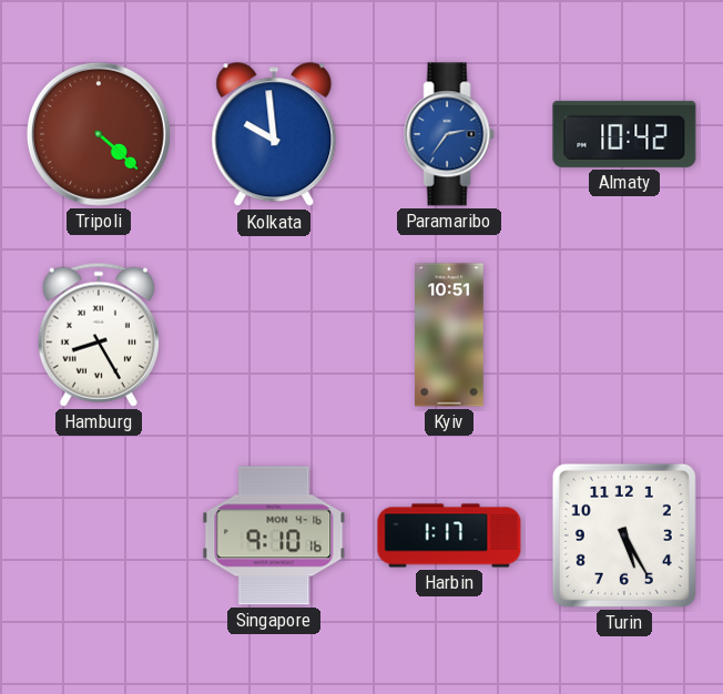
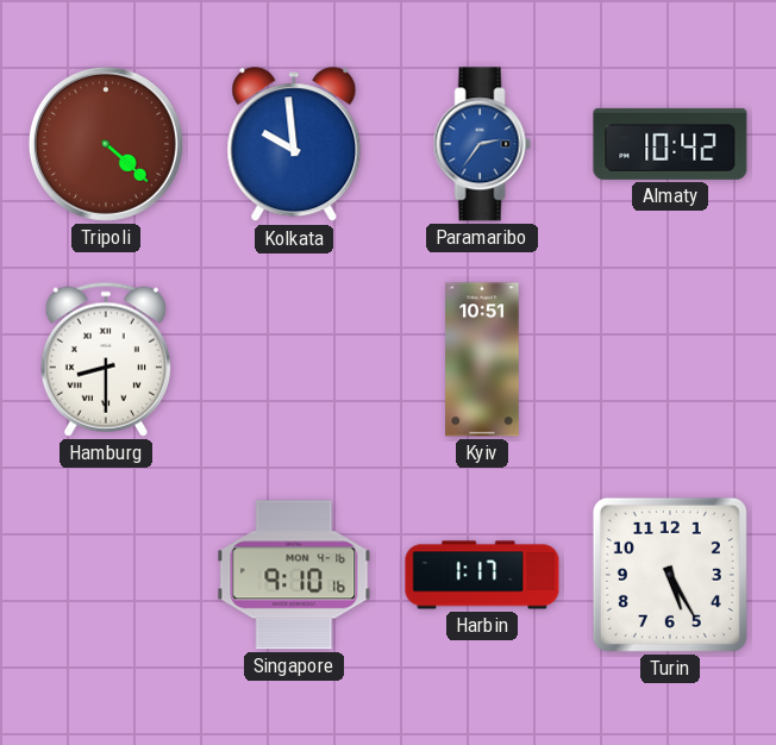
Hamburg: 8:25 -> 8:30 (106, 359)
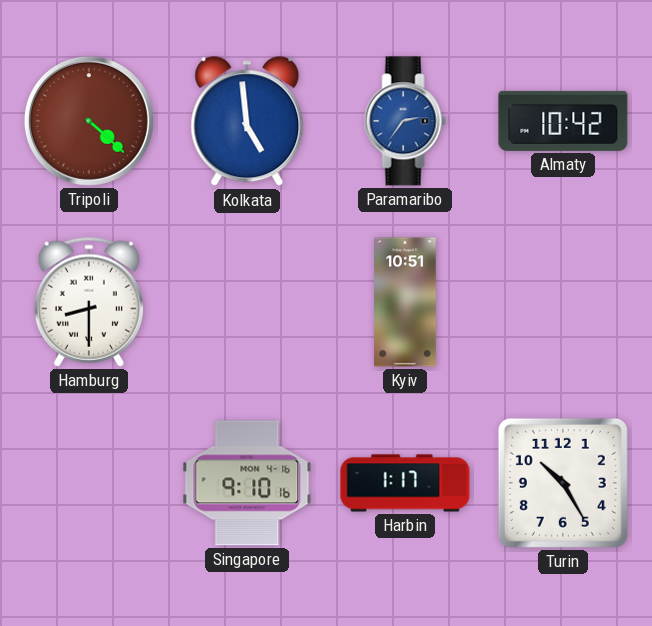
Kolkata: 9:59 -> 4:59 (247, 122)
Turin: 5:25 -> 10:25 (563, 483)
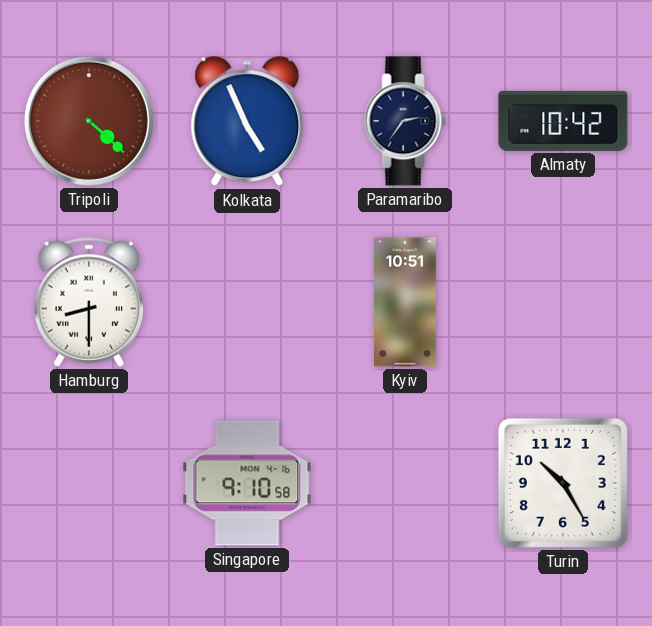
Kolkata: 4:59 -> 4:56 (247, 122)
Paramaribo dial: blue -> navy (405, 121)
Singapore: 9:10:16 -> 9:10:58 (247, 483)
Harbin: 1:17 -> none (405, 483)
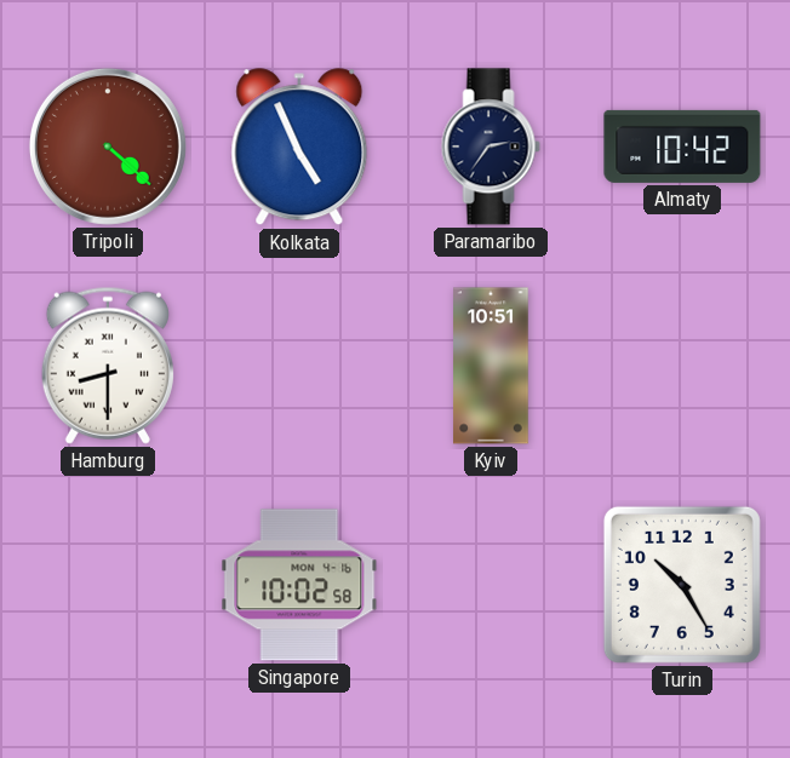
Singapore: 9:10 -> 10:02 (299, 585)
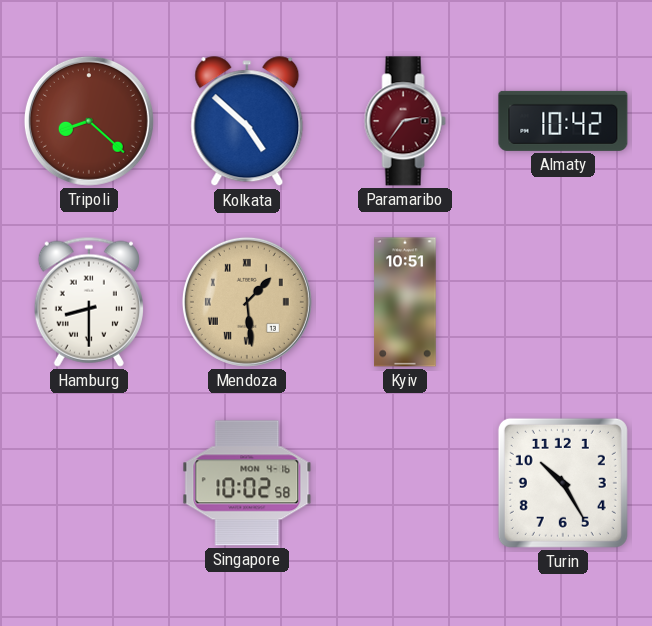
Tripoli: 4:22 -> 8:22 (89, 121)
Kolkata: 4:56 -> 4:52 (247, 122)
Paramaribo dial: navy -> burgundy (405, 121)
Mendoza: none -> 1:29 (247, 302)
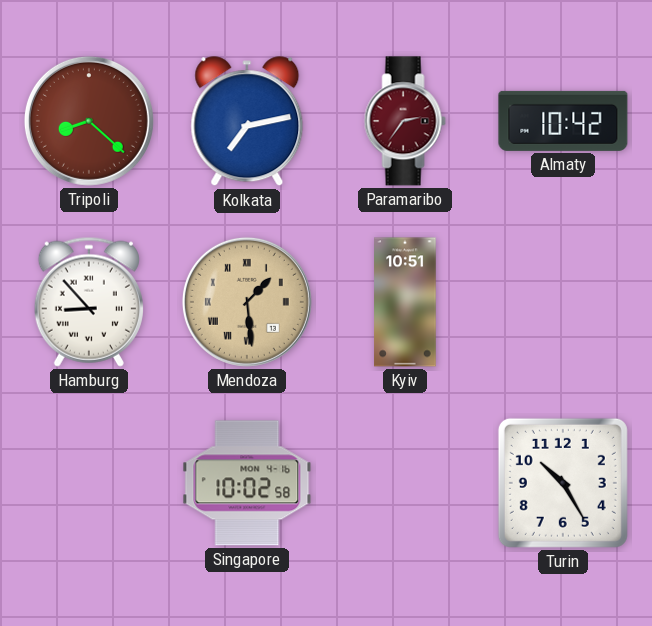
Kolkata: 4:52 -> 7:13 (247, 122)
Hamburg: 8:30 -> 8:53 (89, 302)
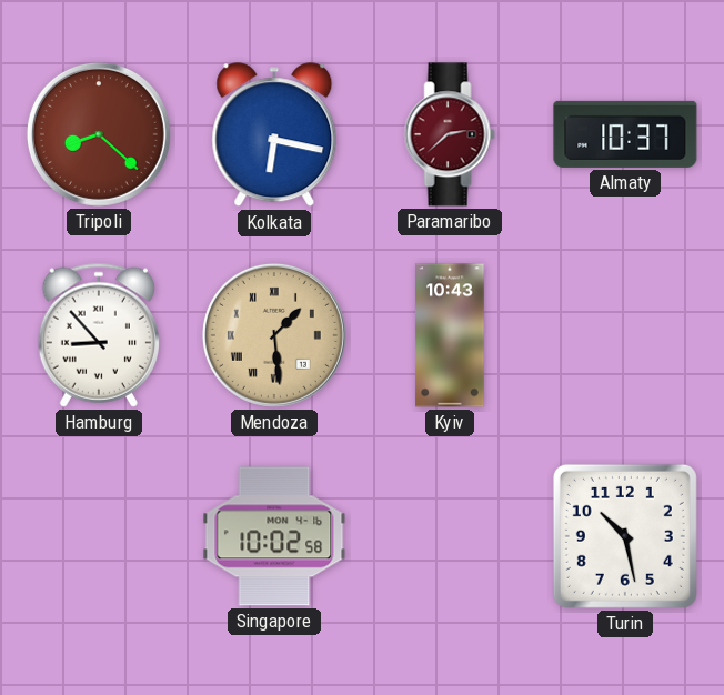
Kolkata: 7:13 -> 6:17 (274, 135)
Paramaribo: 2:36 -> 2:38 (450, 134)
Almaty: 10:42 -> 10:37 (625, 134)
Kyiv: 10:51 -> 10:43 (450, 335)
Turin: 10:25 -> 10:28 (625, 536)
